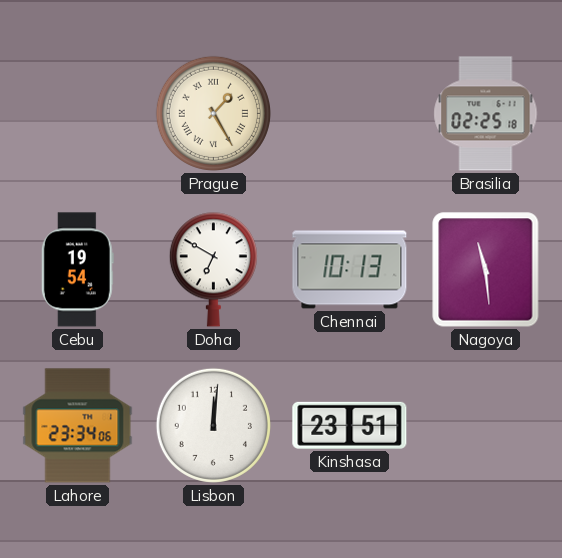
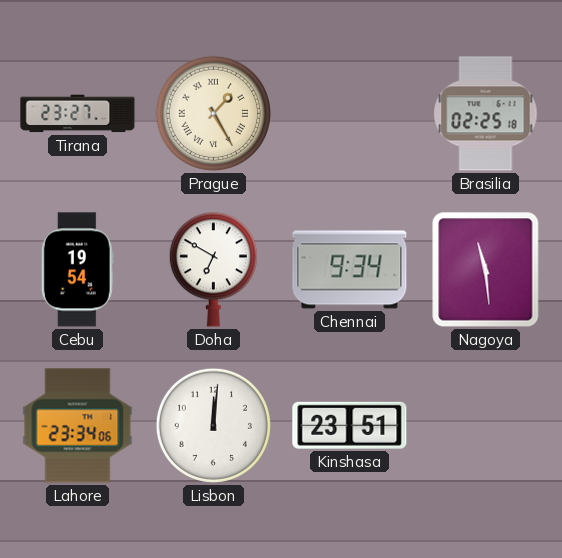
Tirana: none -> 23:27 (78, 114)
Chennai: 10:13 -> 9:34 (350, 270)
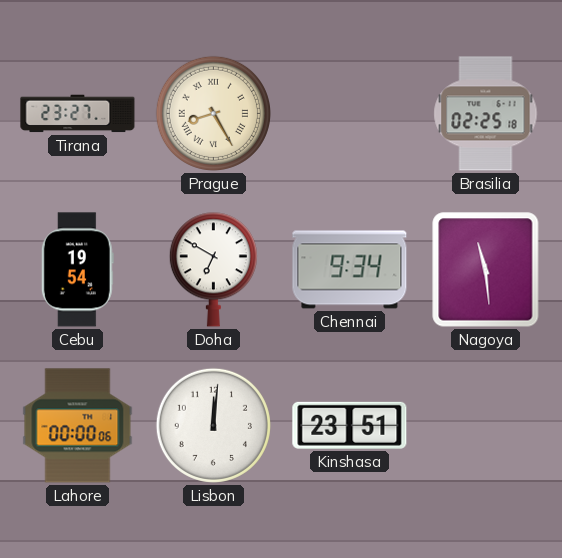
Prague: 1:25 -> 8:25 (213, 113)
Lahore: 23:34 -> 00:00 (78, 426)
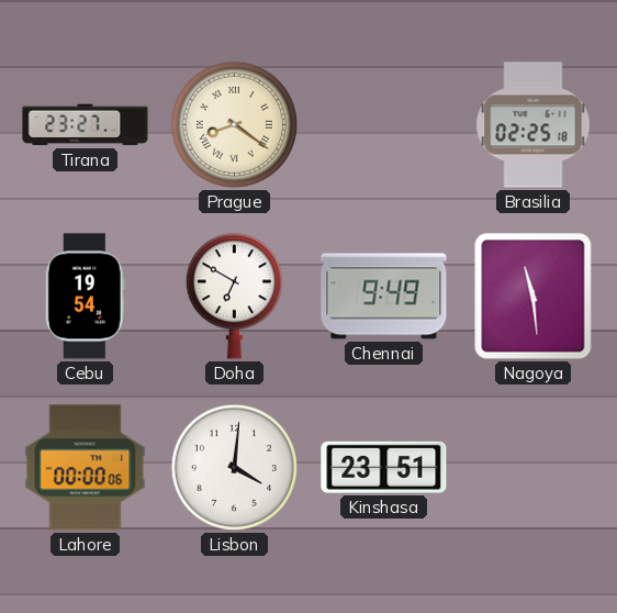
Prague: 8:25 -> 8:21 (234, 124)
Chennai: 9:34 -> 9:49 (384, 297)
Lisbon: 12:01 -> 4:01 (234, 467)
